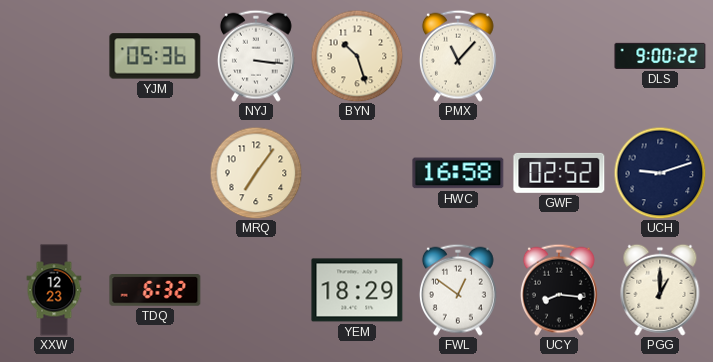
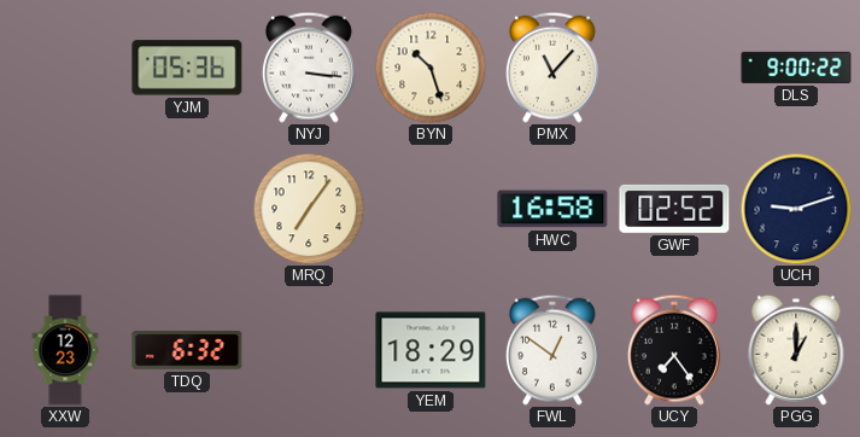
UCY: 8:16 -> 7:24 (674, 350)
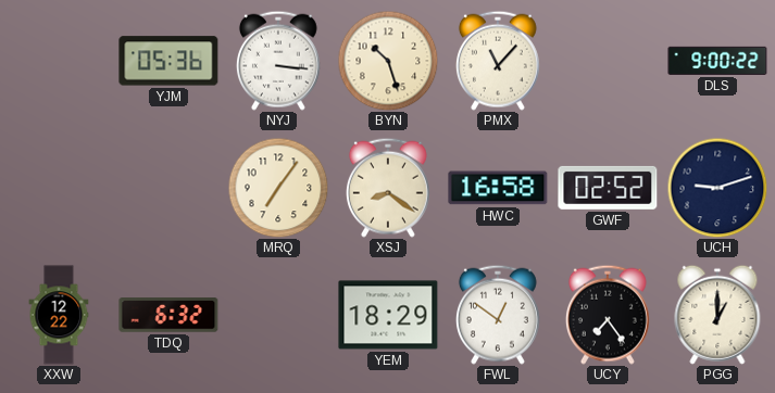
XSJ: none -> 8:21 (388, 188)
XXW: 12:23 -> 12:22 (59, 315)
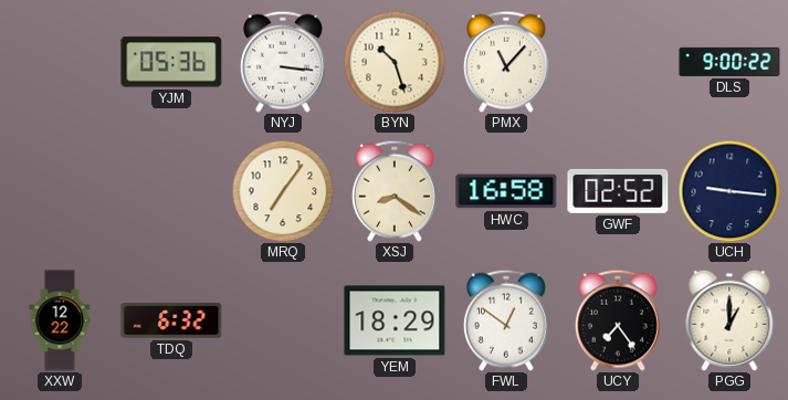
UCH: 9:12 -> 9:16 (729, 191)
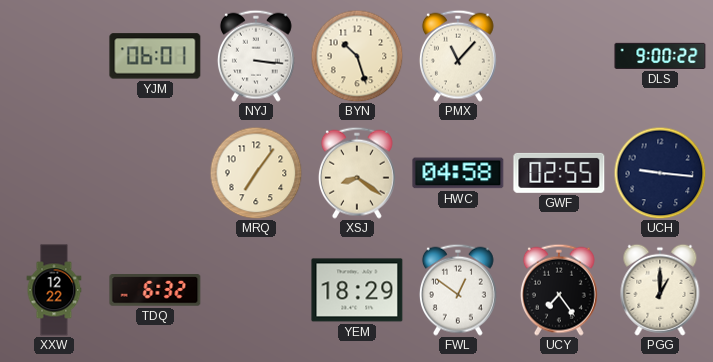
YJM: 05:36 -> 06:01 (155, 56)
HWC: 16:58 -> 04:58 (458, 173)
GWF: 02:52 -> 02:55 (559, 173)
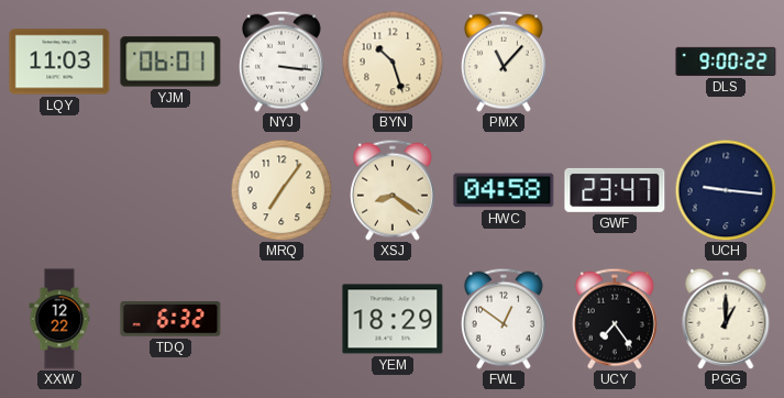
LQY: none -> 11:03 (59, 62)
GWF: 02:55 -> 23:47 (615, 190)
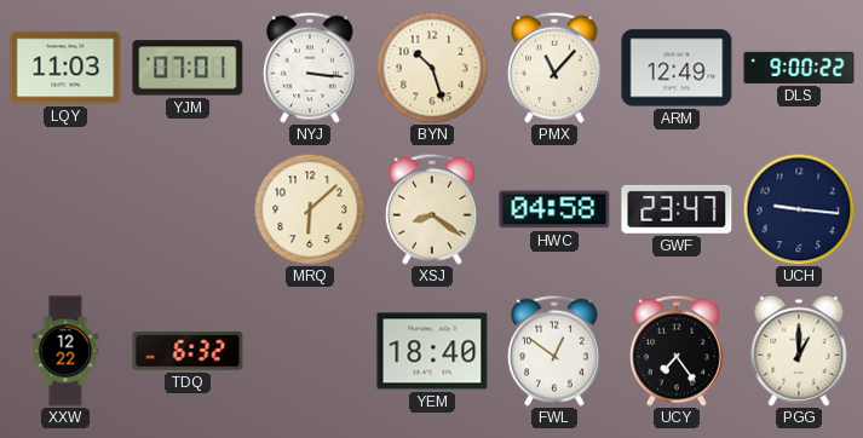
YJM: 06:01 -> 07:01 (188, 68)
ARM: none -> 12:49 (677, 68)
MRQ: 7:06 -> 6:08 (310, 209)
YEM: 18:29 -> 18:40 (432, 351)
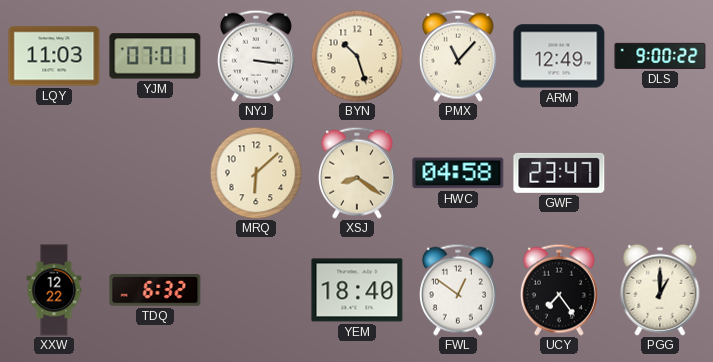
UCH: 9:16 -> none (799, 209)
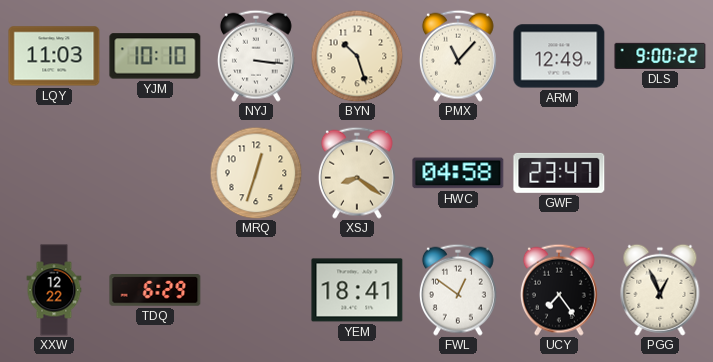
YJM: 07:01 -> 10:10 (155, 56)
MRQ: 6:08 -> 12:33 (256, 173)
TDQ: 6:32 -> 6:29 (155, 290)
YEM: 18:40 -> 18:41 (357, 290)
PGG: 1:00 -> 12:56 (660, 290)
